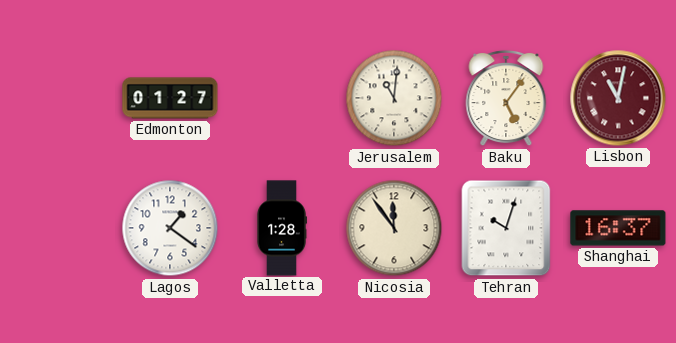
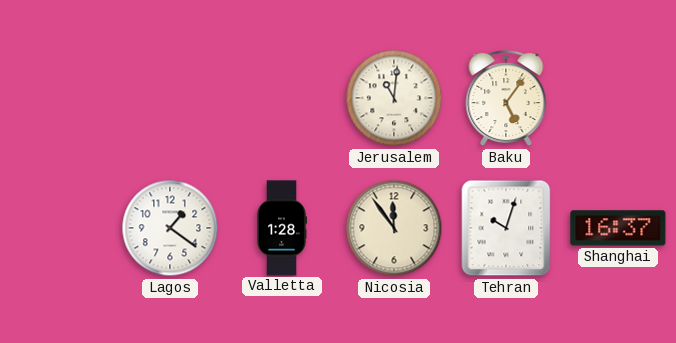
Edmonton: 01:27 -> none (170, 98)
Lisbon: 11:02 -> none (618, 98)
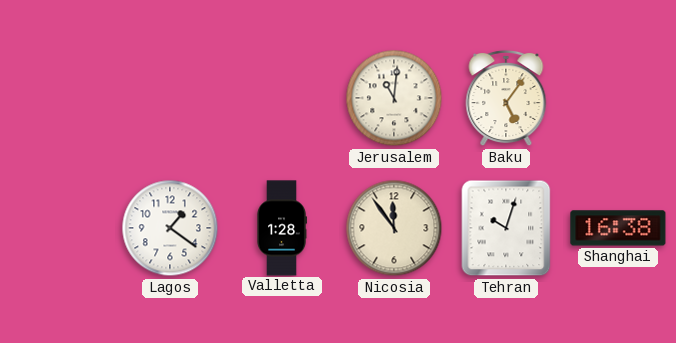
Shanghai: 16:37 -> 16:38 (618, 228)
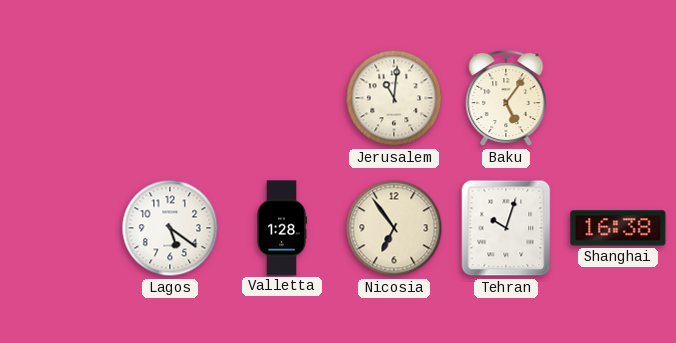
Lagos: 1:21 -> 5:21 (170, 228)
Nicosia: 11:54 -> 6:54 (394, 228)
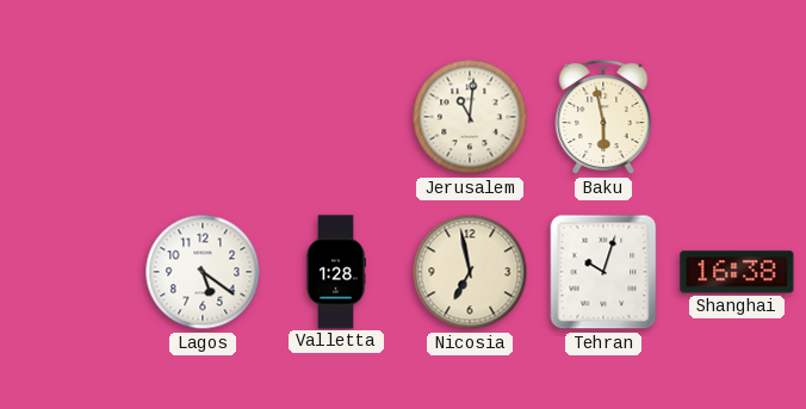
Baku: 5:06 -> 5:58 (603, 117)
Nicosia: 6:54 -> 6:58 (470, 272)
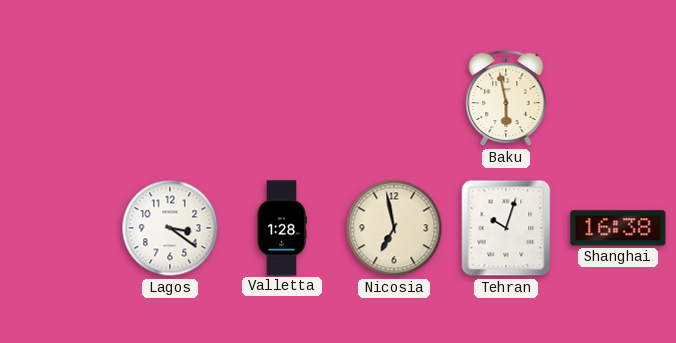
Jerusalem: 11:01 -> none (470, 117)
Lagos: 5:21 -> 3:21 (170, 228)
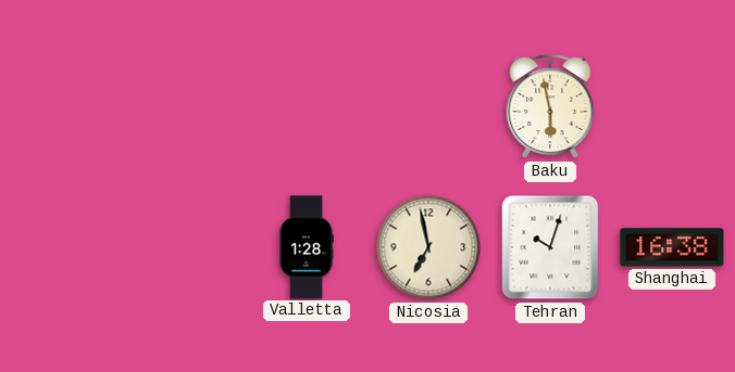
Lagos: 3:21 -> none (170, 228)
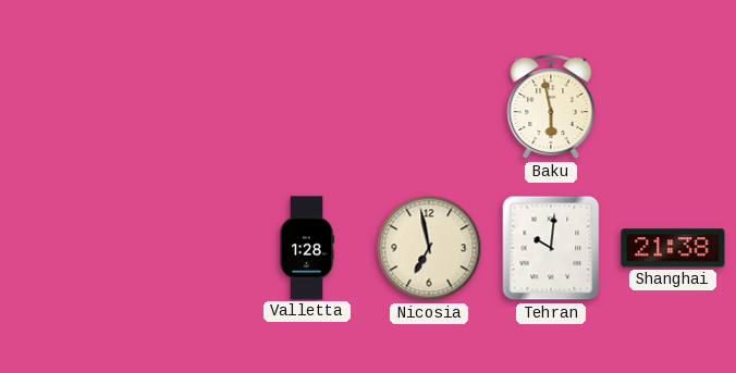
Tehran: 10:03 -> 10:01 (551, 248)
Shanghai: 16:38 -> 21:38 (673, 248)
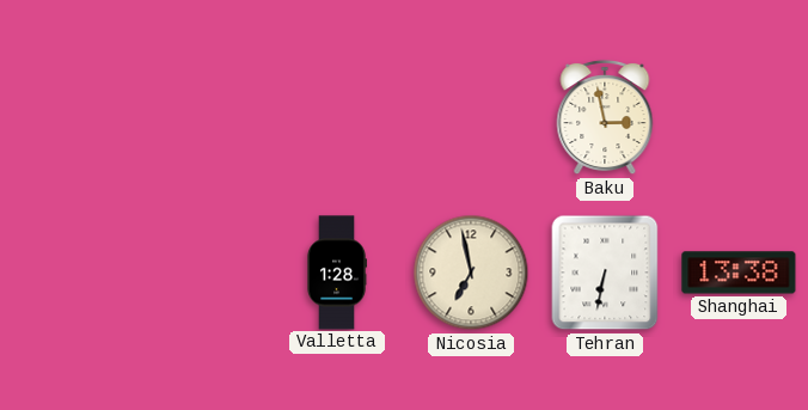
Baku: 5:58 -> 2:58 (605, 117)
Tehran: 10:01 -> 6:32 (605, 273)
Shanghai: 21:38 -> 13:38 (739, 273)
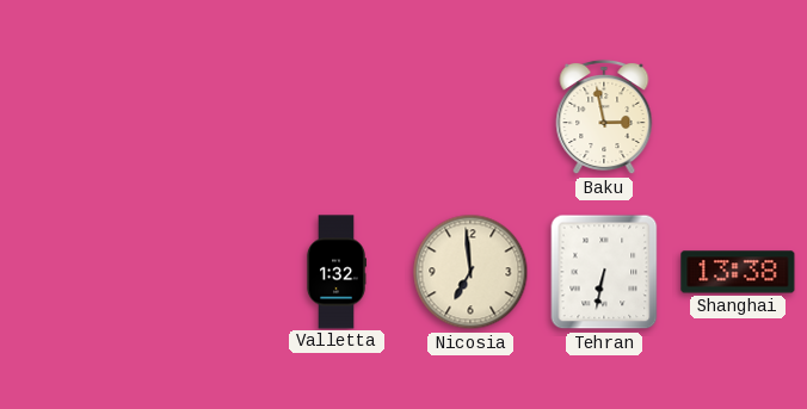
Valletta: 1:28 -> 1:32 (337, 272)
Nicosia: 6:58 -> 6:59 (470, 272)
